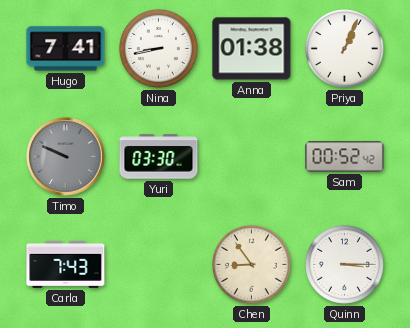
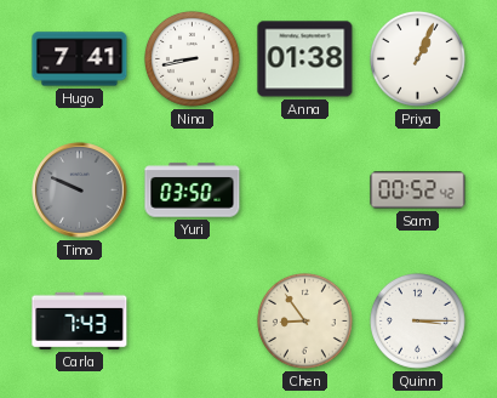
Yuri: 03:30 -> 03:50 (193, 191)
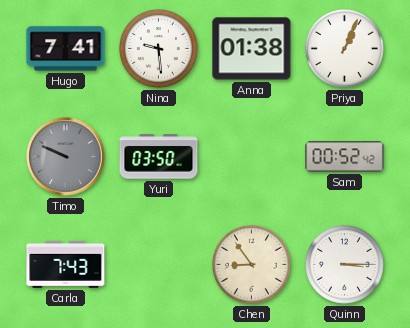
Nina: 8:43 -> 9:29 (158, 48)
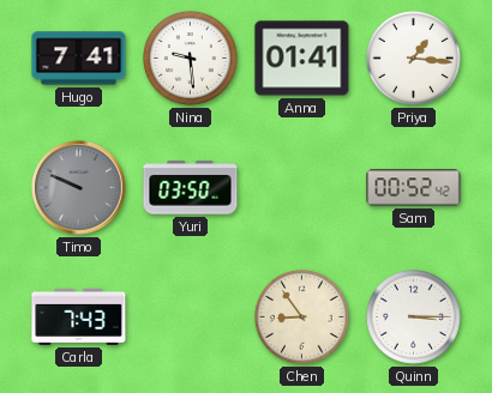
Anna: 01:38 -> 01:41 (302, 59)
Priya: 1:04 -> 1:16 (413, 58)
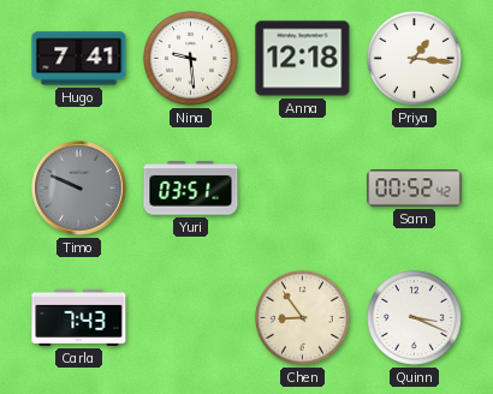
Anna: 01:41 -> 12:18 (303, 59)
Yuri: 03:50 -> 03:51 (191, 189)
Quinn: 3:15 -> 3:19 (414, 317)
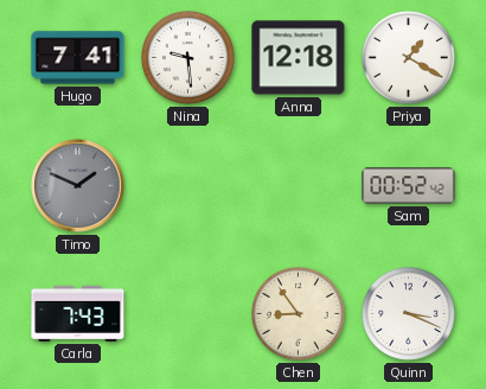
Priya: 1:16 -> 1:20 (408, 57)
Timo: 9:49 -> 1:49 (78, 186)
Yuri: 03:51 -> none (191, 189)
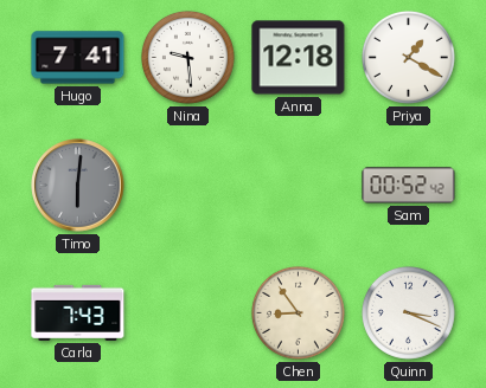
Timo: 1:49 -> 6:01 (78, 186)
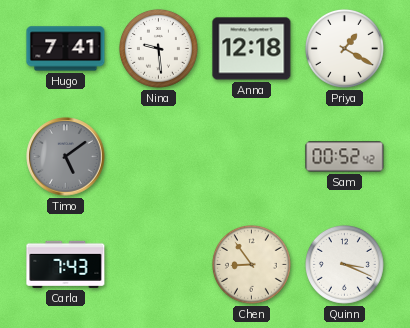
Timo: 6:01 -> 5:09 (66, 157)
